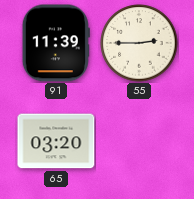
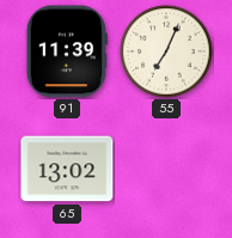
55: 2:45 -> 7:04 (166, 51)
65: 03:20 -> 13:02 (67, 169)
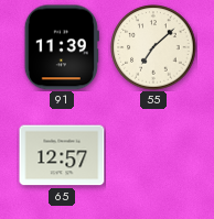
55: 7:04 -> 7:08 (153, 47)
65: 13:02 -> 12:57 (62, 155)
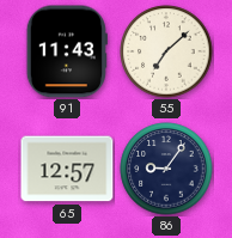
91: 11:39 -> 11:43 (67, 51)
86: none -> 9:06 (166, 169)
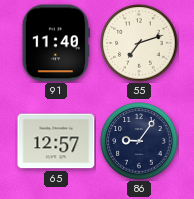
91: 11:43 -> 11:40 (56, 43)
55: 7:08 -> 7:12 (139, 43)
